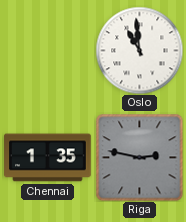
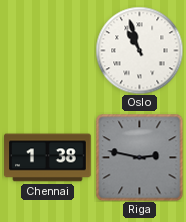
Oslo: 10:59 -> 10:57 (139, 50)
Chennai: 1:35 -> 1:38 (48, 158)
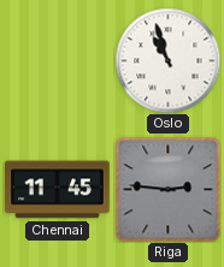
Chennai: 1:38 -> 11:45 (58, 190)
Riga: 2:47 -> 2:46 (167, 189)
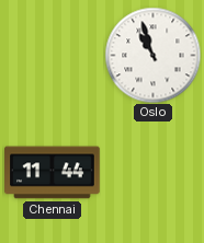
Chennai: 11:45 -> 11:44 (53, 173)
Riga: 2:46 -> none (167, 189)
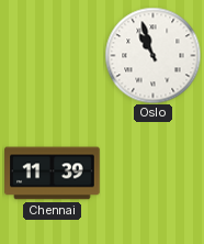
Chennai: 11:44 -> 11:39 (53, 174)
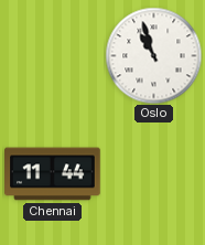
Chennai: 11:39 -> 11:44 (53, 174)
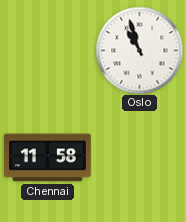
Chennai: 11:44 -> 11:58 (48, 158)
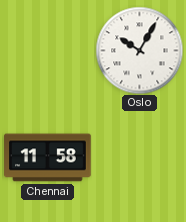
Oslo: 10:57 -> 10:05 (139, 50)
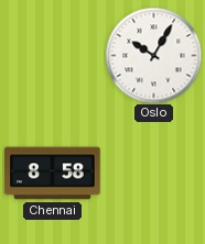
Chennai: 11:58 -> 8:58 (53, 174)
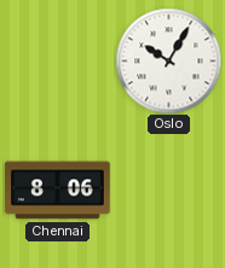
Chennai: 8:58 -> 8:06 (58, 191)
